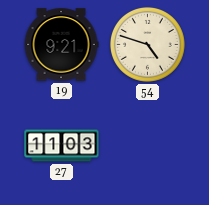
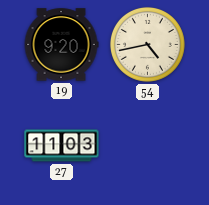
19: 9:21 -> 9:20 (61, 45)
54: 4:48 -> 4:43 (147, 44)
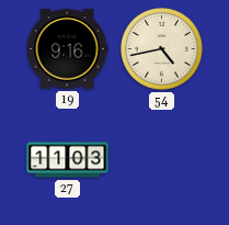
19: 9:20 -> 9:16 (67, 49)
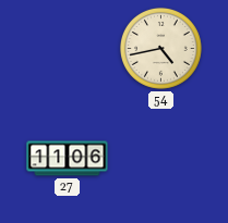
19: 9:16 -> none (67, 49)
27: 11:03 -> 11:06 (68, 159)
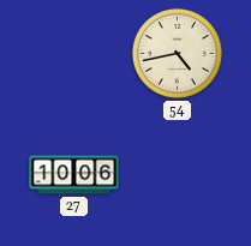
27: 11:06 -> 10:06 (74, 175)
